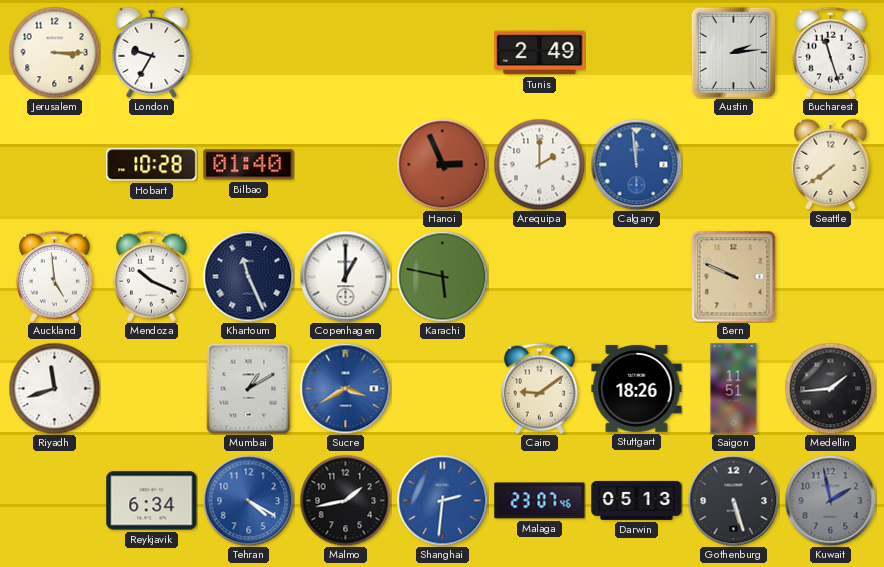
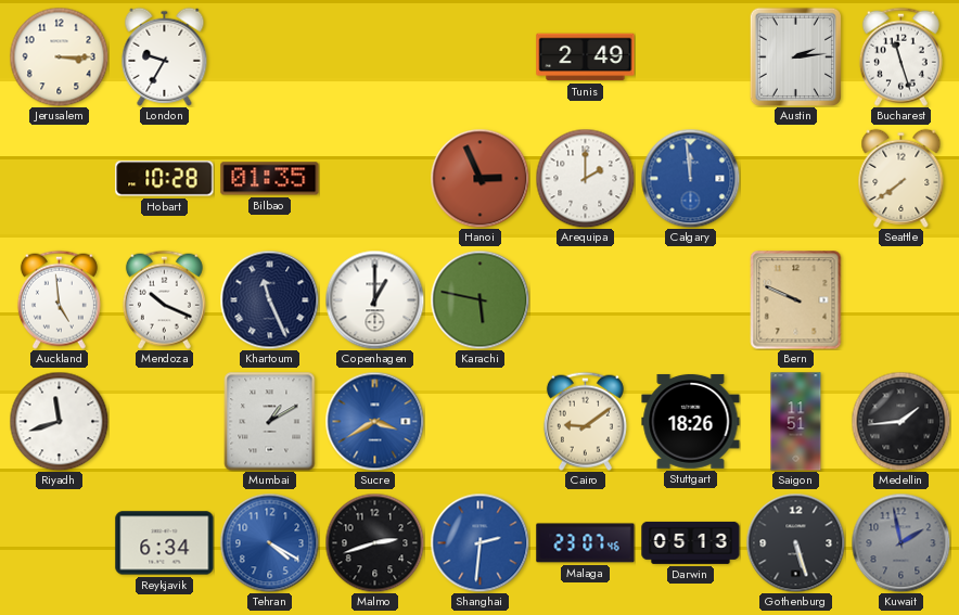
Bilbao: 01:40 -> 01:35 (270, 179)
Malmo: 1:43 -> 2:42 (374, 542)
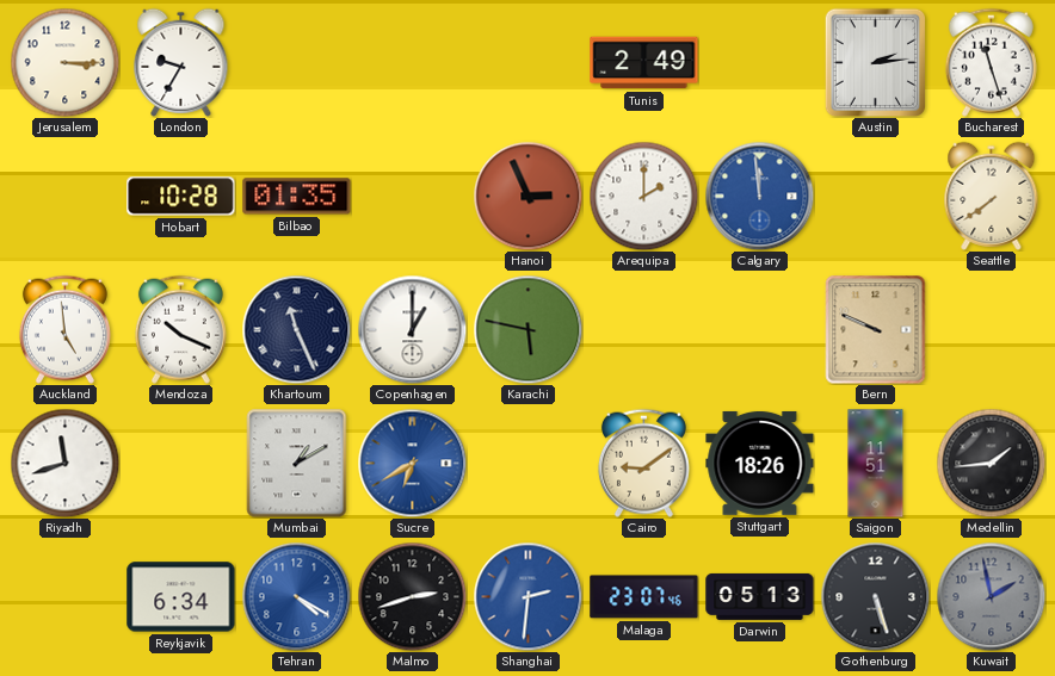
Sucre: 3:40 -> 6:40 (412, 463)
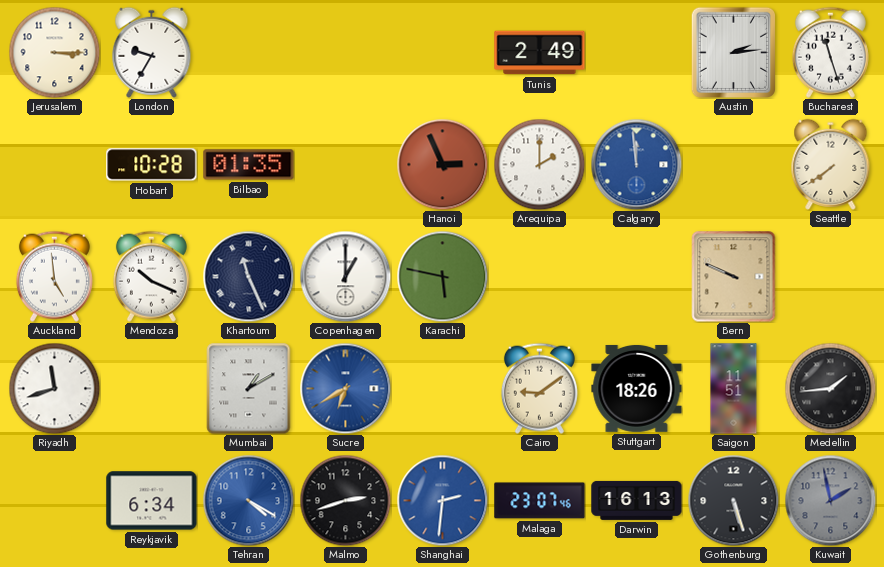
Darwin: 05:13 -> 16:13 (637, 500)
